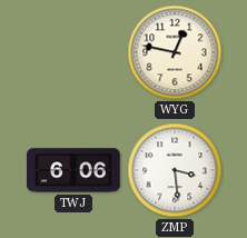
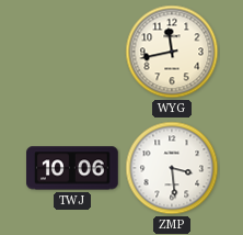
WYG: 12:47 -> 11:43 (172, 52)
TWJ: 6:06 -> 10:06 (73, 168)
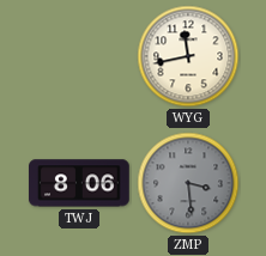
TWJ: 10:06 -> 8:06 (80, 183)
ZMP dial: white -> grey (188, 183)
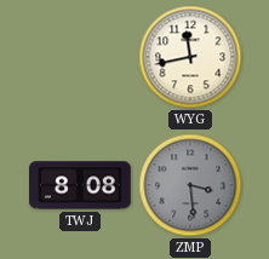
TWJ: 8:06 -> 8:08 (81, 185)
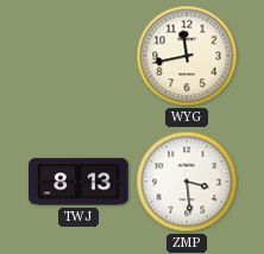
TWJ: 8:08 -> 8:13 (80, 182)
ZMP dial: grey -> white (187, 182)
